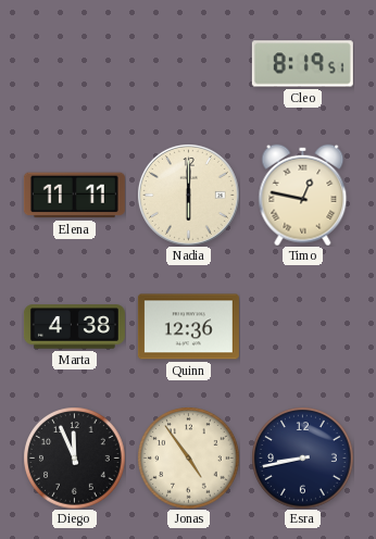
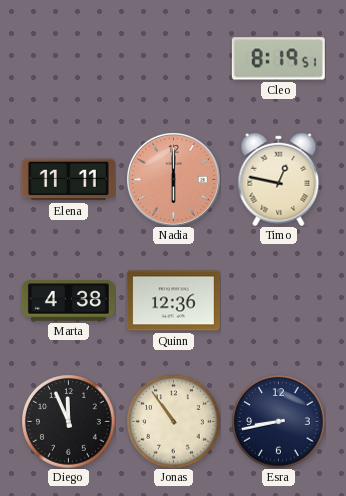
Nadia dial: cream -> salmon (173, 179)
Jonas: 4:54 -> 10:54 (173, 421)
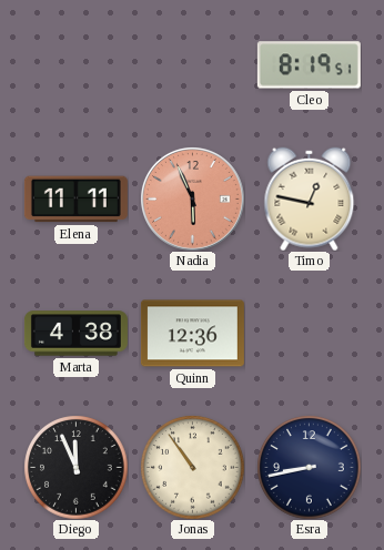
Nadia: 6:00 -> 5:56 (192, 198)
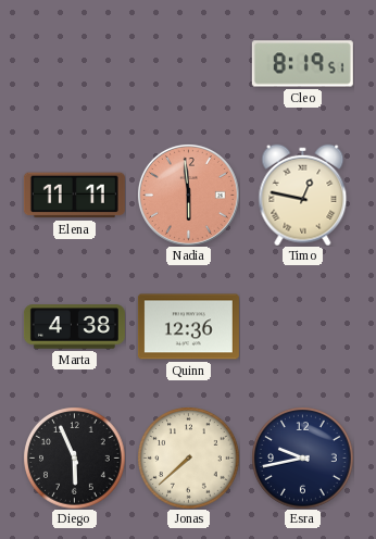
Nadia: 5:56 -> 5:59 (188, 195)
Diego: 11:56 -> 5:56 (74, 457)
Jonas: 10:54 -> 7:38 (188, 457)
Esra: 8:43 -> 9:43 (302, 457)
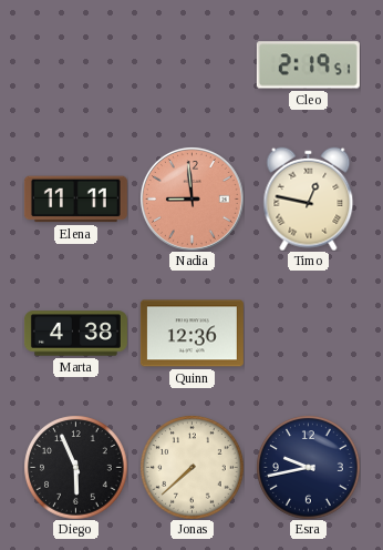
Cleo: 8:19 -> 2:19 (308, 65)
Nadia: 5:59 -> 8:59 (191, 198)
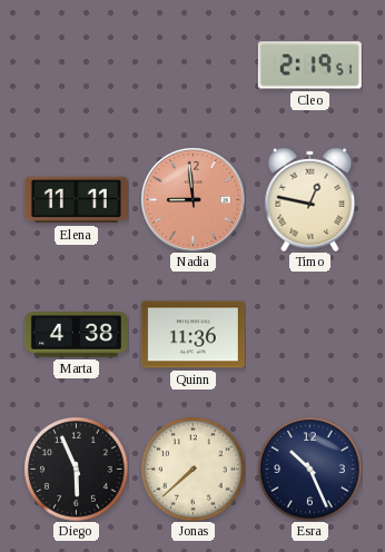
Quinn: 12:36 -> 11:36 (192, 335)
Esra: 9:43 -> 10:26 (309, 469)
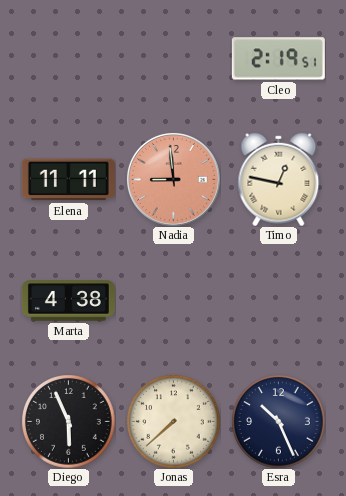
Quinn: 11:36 -> none (192, 335)
